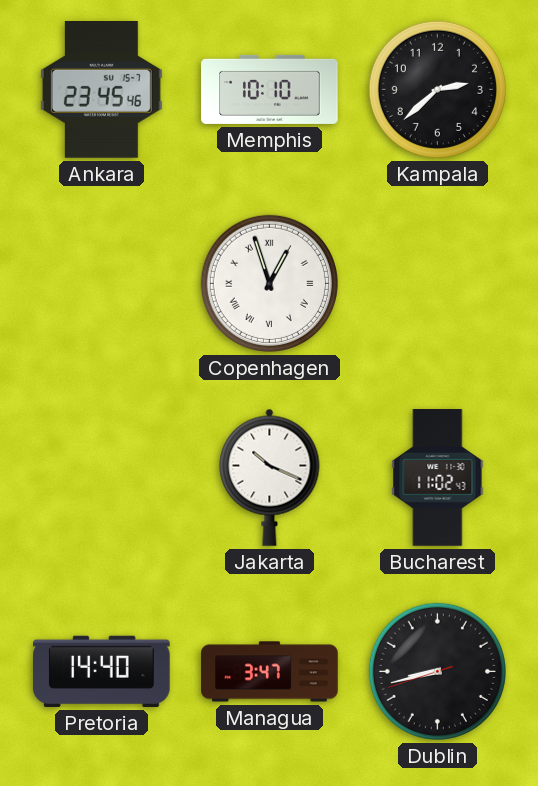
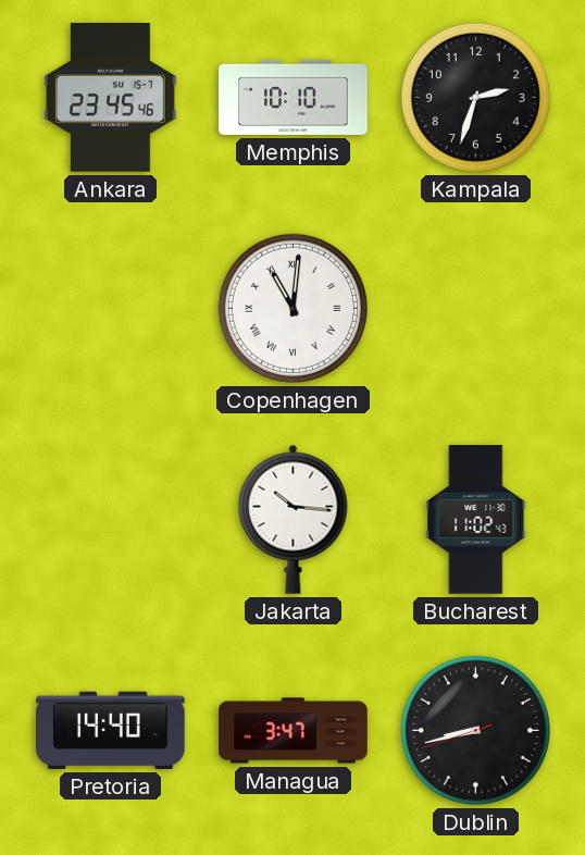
Kampala: 2:38 -> 2:33 (475, 97)
Copenhagen: 12:57 -> 11:01 (292, 308)
Jakarta: 10:19 -> 10:16 (294, 519)
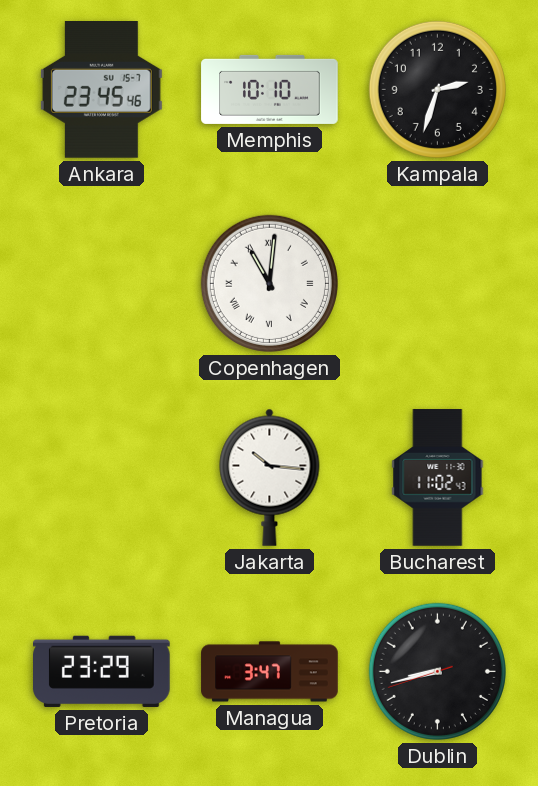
Pretoria: 14:40 -> 23:29 (102, 671)
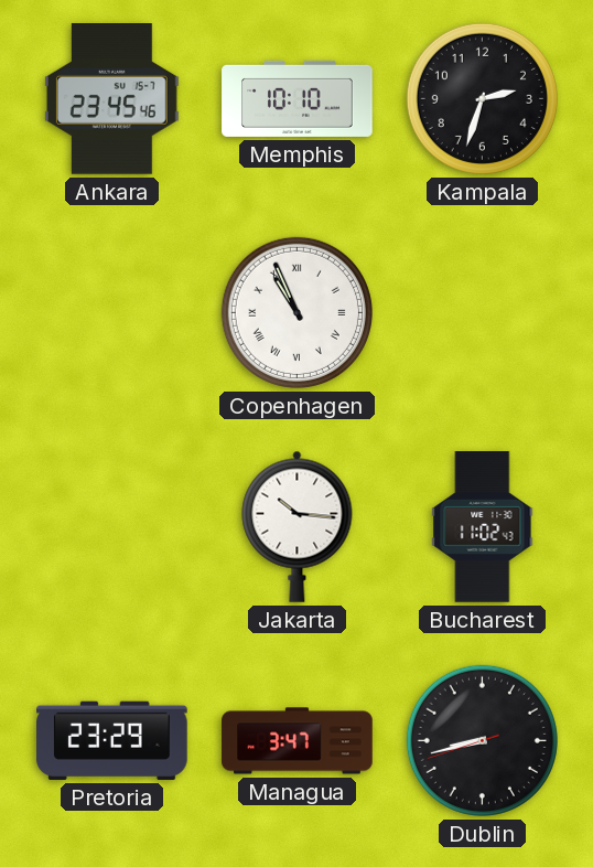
Copenhagen: 11:01 -> 10:56 (296, 312)
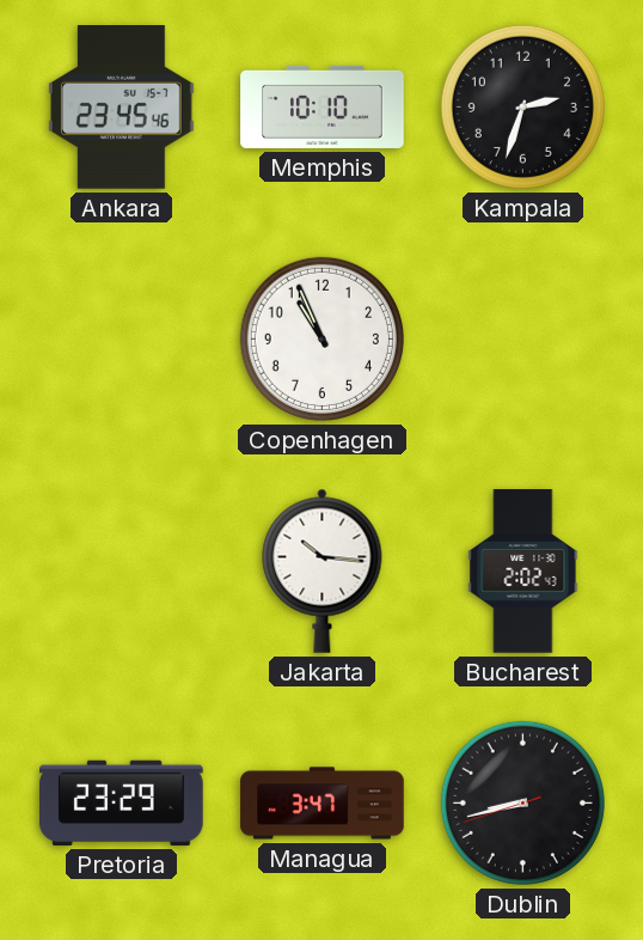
Copenhagen numerals: Roman -> Arabic (321, 338)
Bucharest: 11:02 -> 2:02 (523, 572)
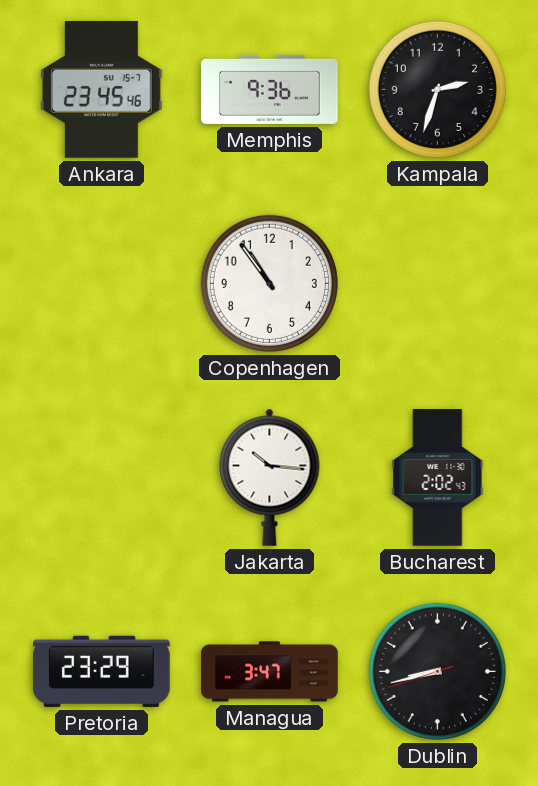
Memphis: 10:10 -> 9:36 (270, 89)
Copenhagen: 10:56 -> 10:54 (269, 283)
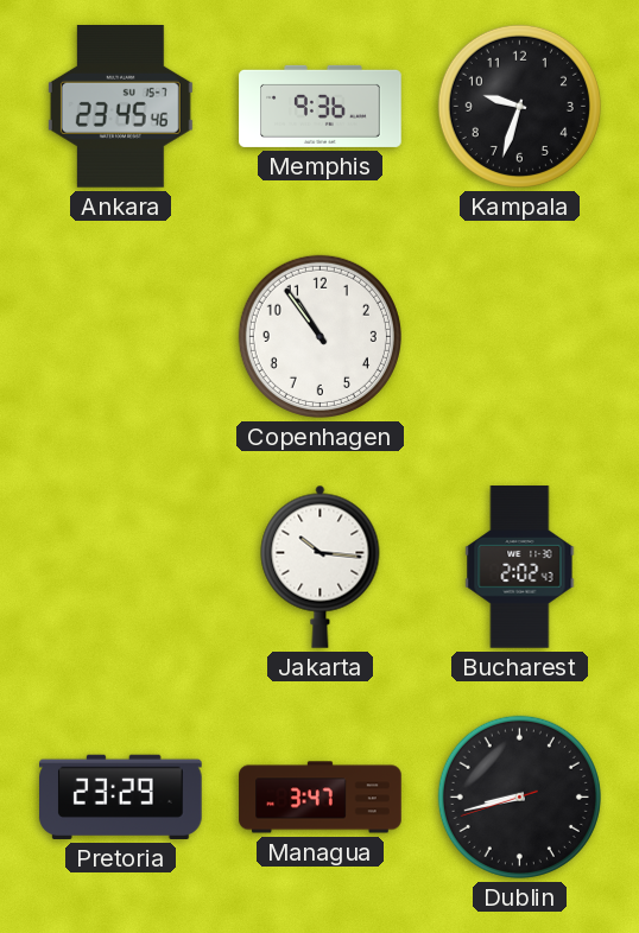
Kampala: 2:33 -> 9:33 (519, 106)
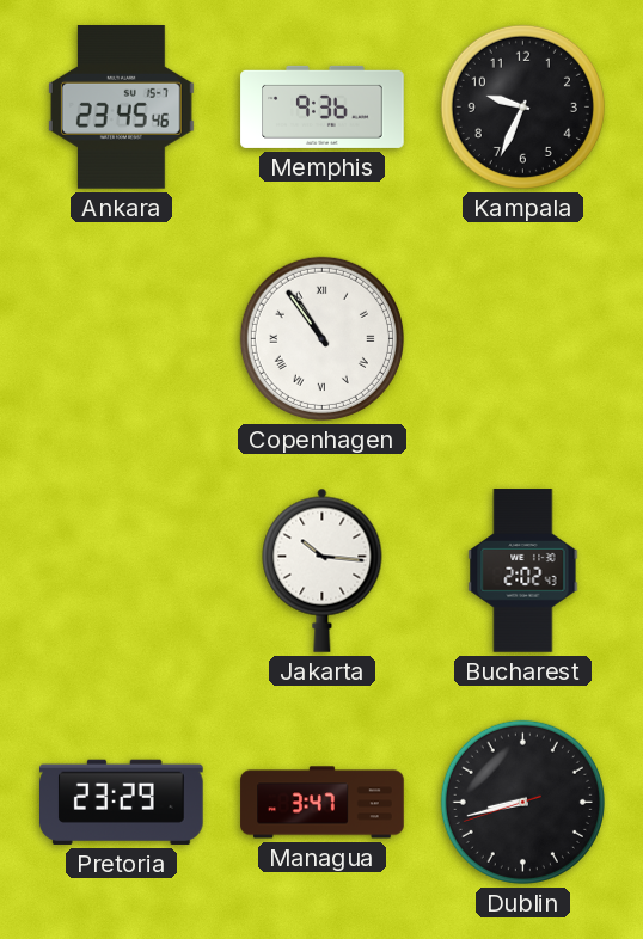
Kampala: 9:33 -> 9:34 (522, 106)
Copenhagen numerals: Arabic -> Roman (321, 338)
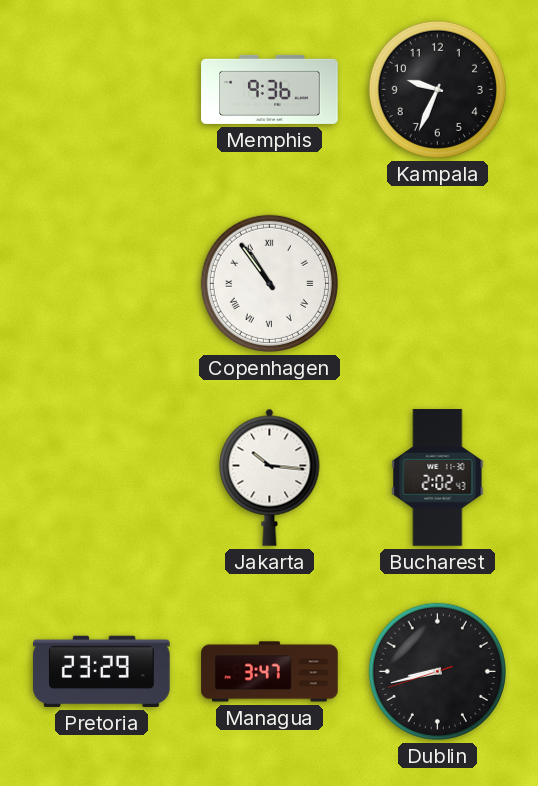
Ankara: 23:45 -> none (121, 108)
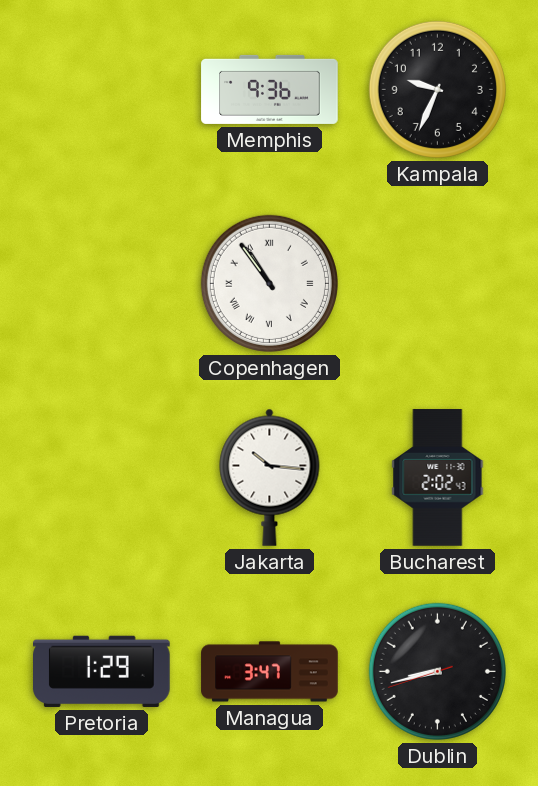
Pretoria: 23:29 -> 1:29 (102, 671)
